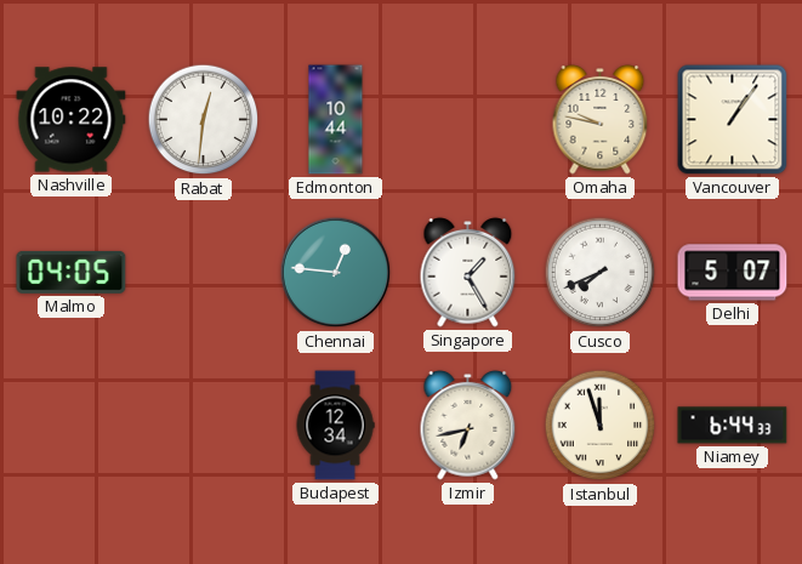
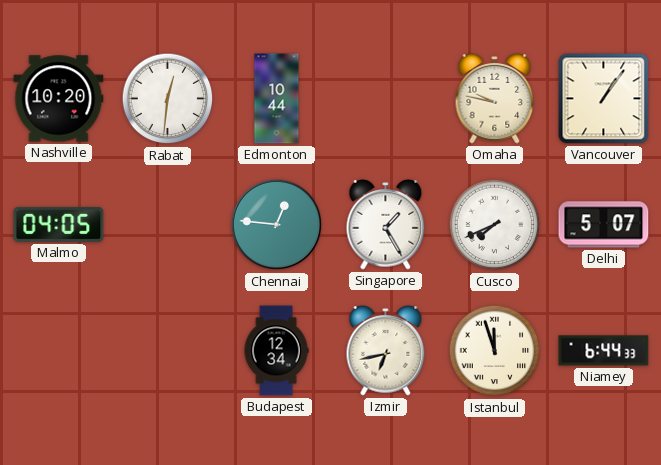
Nashville: 10:22 -> 10:20 (59, 99)
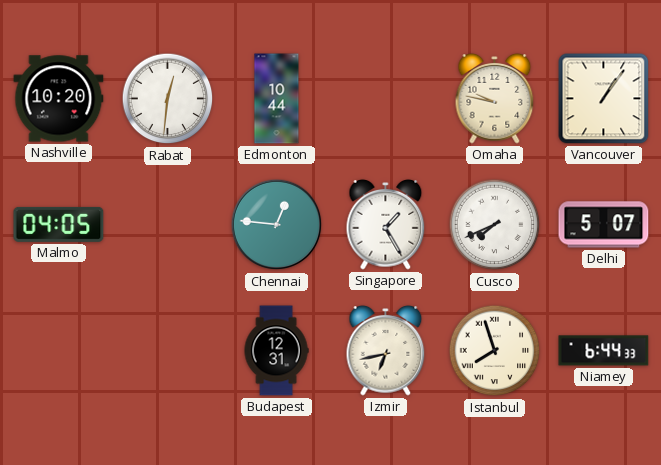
Budapest: 12:34 -> 12:31 (276, 351)
Istanbul: 11:57 -> 7:57 (495, 351)
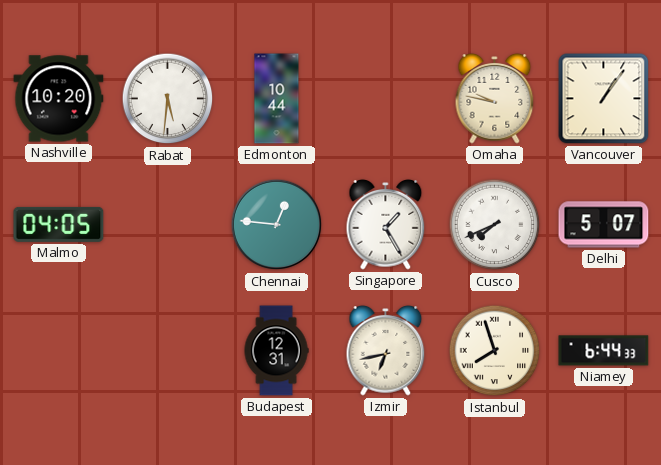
Rabat: 12:31 -> 5:31 (168, 99)
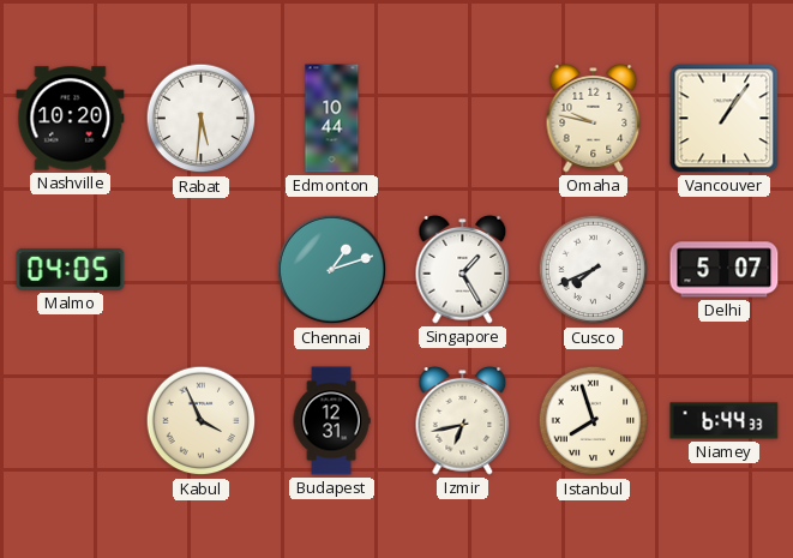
Chennai: 12:46 -> 1:12 (332, 270)
Kabul: none -> 3:56 (202, 421)
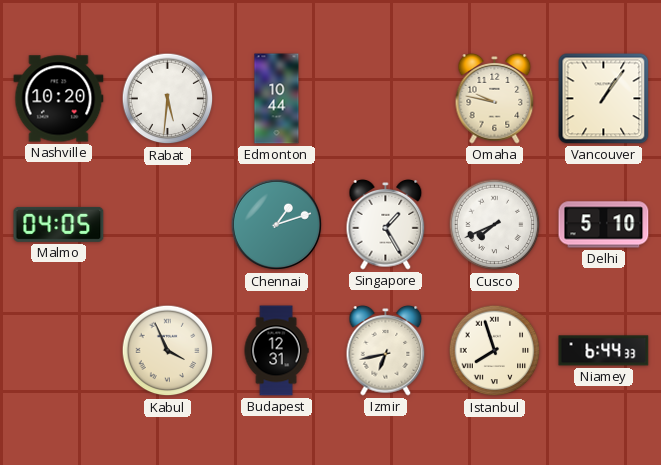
Delhi: 5:07 -> 5:10 (604, 225)
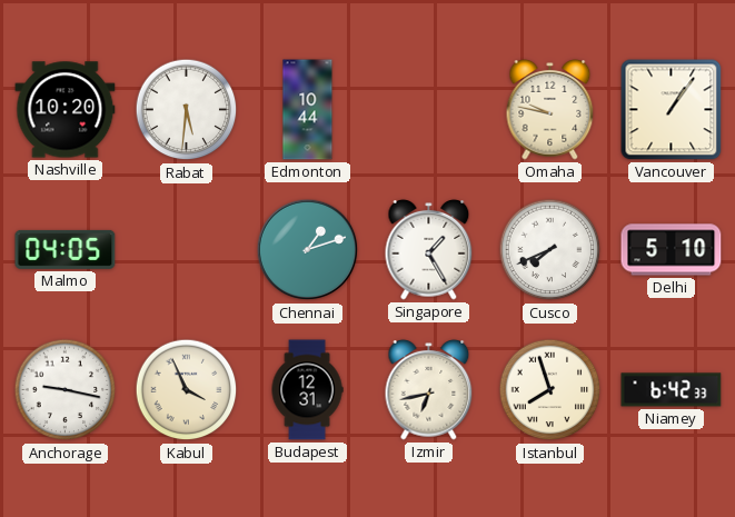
Anchorage: none -> 9:17 (66, 390)
Niamey: 6:44 -> 6:42 (672, 390)
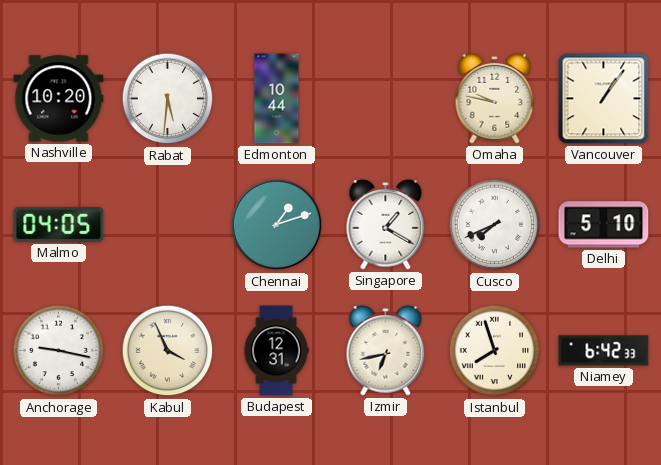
Singapore: 1:25 -> 1:20 (386, 225)
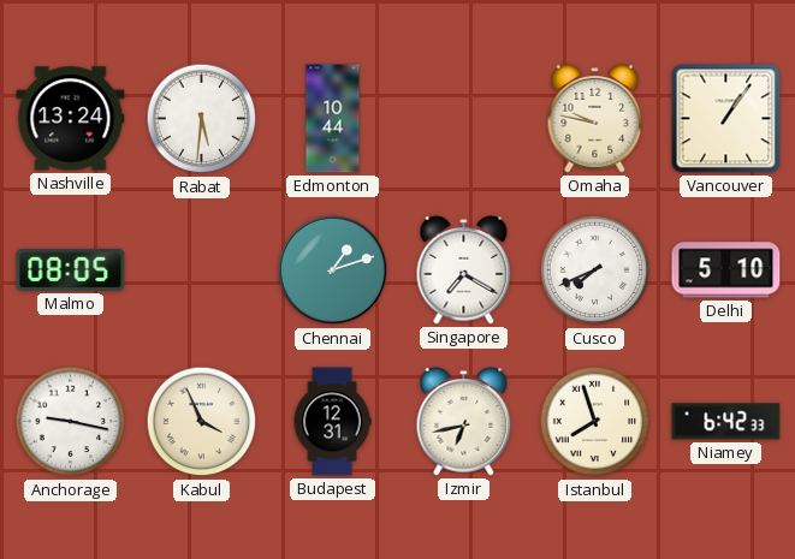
Nashville: 10:20 -> 13:24 (71, 119)
Malmo: 04:05 -> 08:05 (71, 269)
Singapore: 1:20 -> 7:20 (464, 270)
